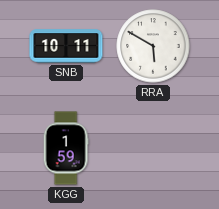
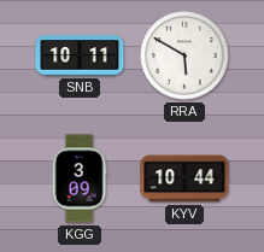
KGG: 1:59 -> 3:09 (80, 178)
KYV: none -> 10:44 (184, 178)
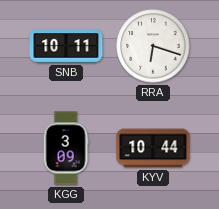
RRA: 5:50 -> 6:18 (153, 46)
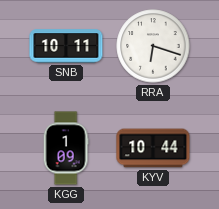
KGG: 3:09 -> 1:09 (66, 148)
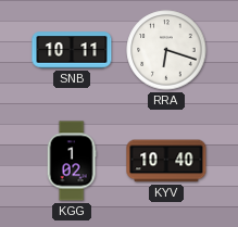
KGG: 1:09 -> 1:02 (72, 161)
KYV: 10:44 -> 10:40 (166, 161)
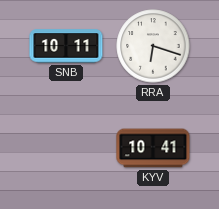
KGG: 1:02 -> none (72, 161)
KYV: 10:40 -> 10:41 (153, 148)
